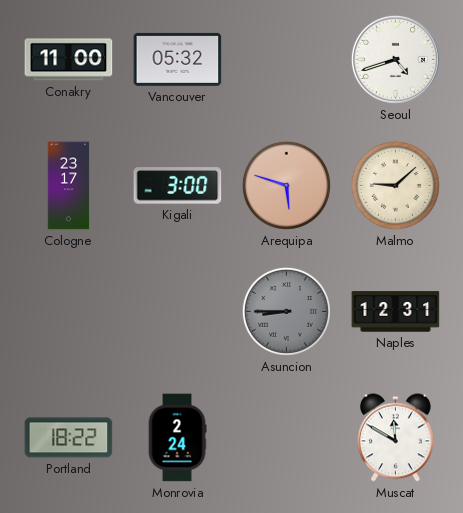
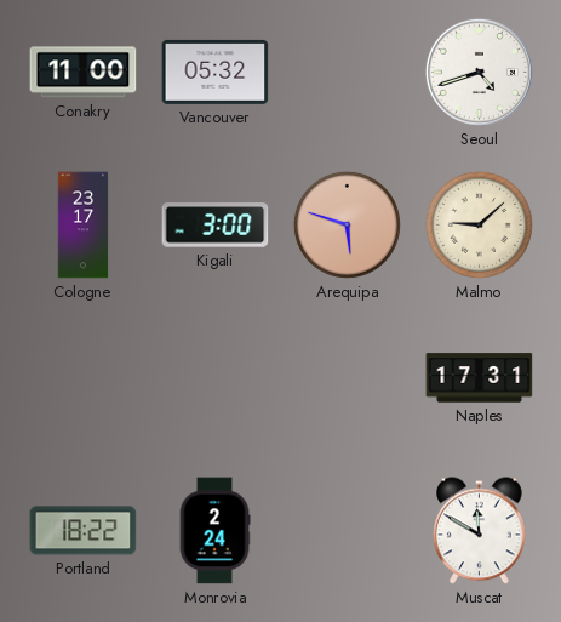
Asuncion: 8:45 -> none (286, 311)
Naples: 12:31 -> 17:31 (480, 378)
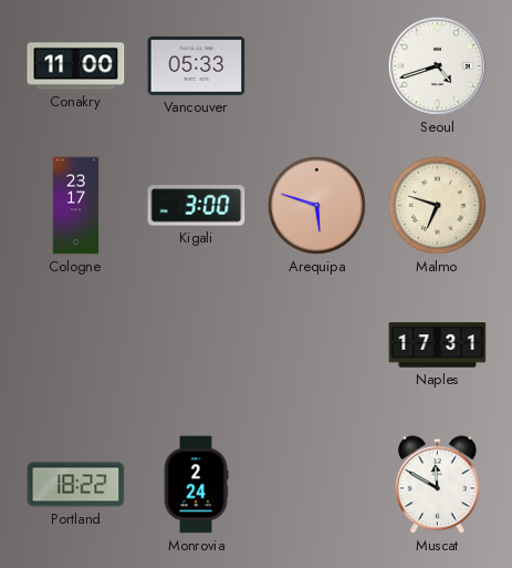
Vancouver: 05:32 -> 05:33 (197, 65)
Malmo: 9:08 -> 6:48 (437, 205)
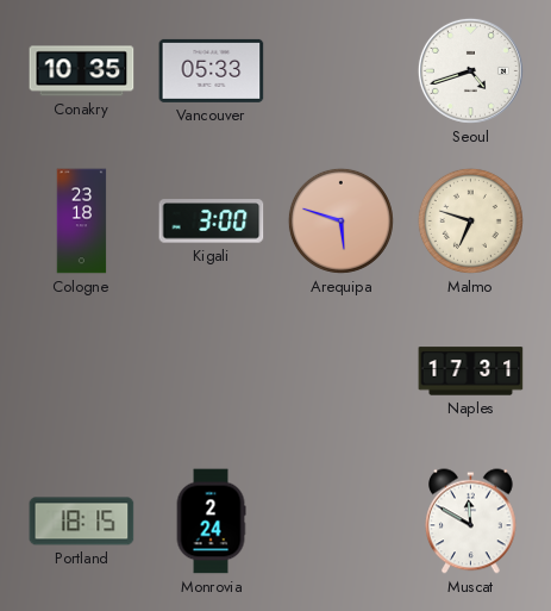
Conakry: 11:00 -> 10:35 (82, 71)
Cologne: 23:17 -> 23:18 (82, 222)
Portland: 18:22 -> 18:15 (82, 522)
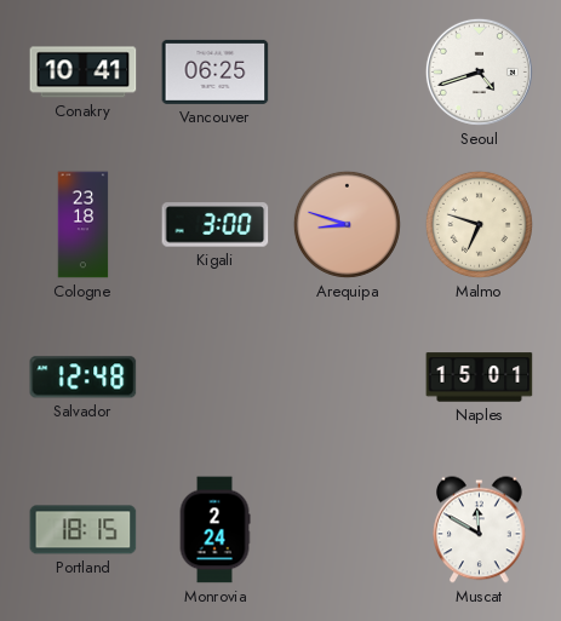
Conakry: 10:35 -> 10:41 (84, 73)
Vancouver: 05:33 -> 06:25 (216, 71)
Arequipa: 5:48 -> 8:48 (347, 224)
Salvador: none -> 12:48 (84, 378)
Naples: 17:31 -> 15:01 (480, 378)
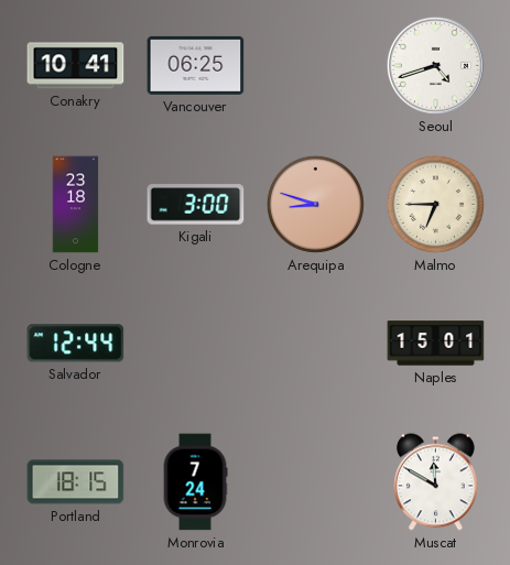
Malmo: 6:48 -> 6:45 (435, 204)
Salvador: 12:48 -> 12:44 (76, 344)
Monrovia: 2:24 -> 7:24 (195, 482)
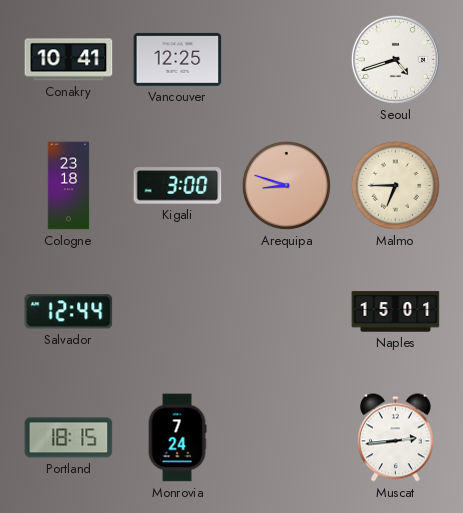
Vancouver: 06:25 -> 12:25 (178, 59)
Muscat: 11:50 -> 2:44 (396, 438)
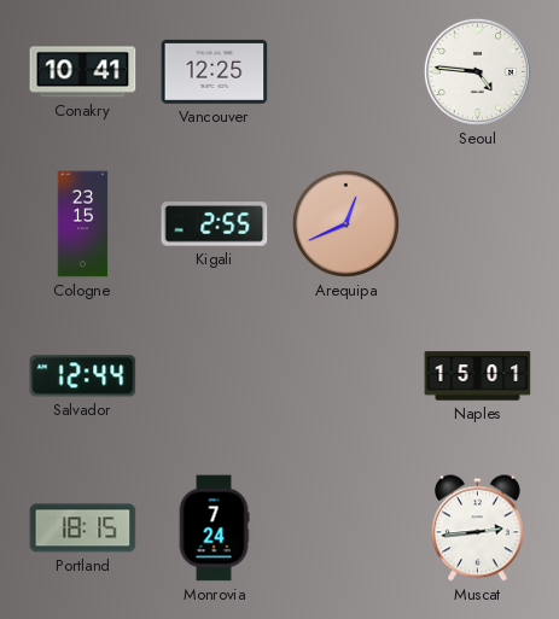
Seoul: 4:42 -> 4:46 (477, 71)
Cologne: 23:18 -> 23:15 (83, 224)
Kigali: 3:00 -> 2:55 (215, 224)
Arequipa: 8:48 -> 12:41 (345, 223)
Malmo: 6:45 -> none (395, 185)
